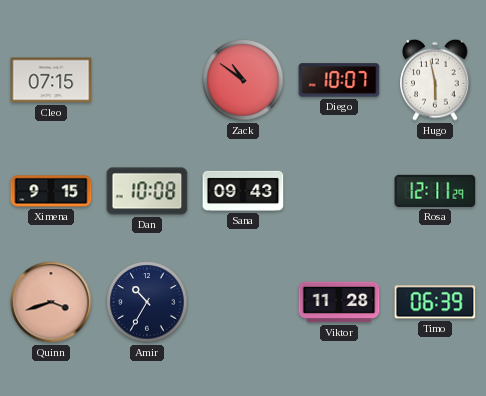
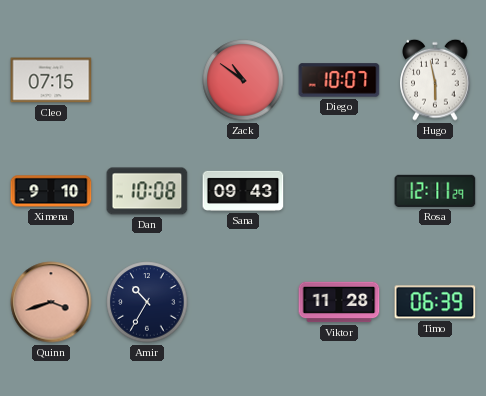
Ximena: 9:15 -> 9:10 (51, 191)
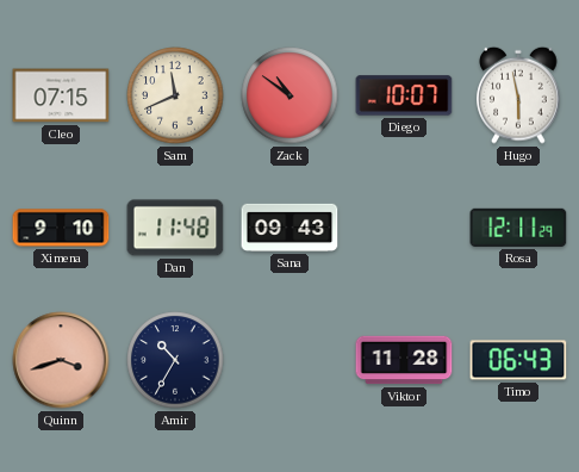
Sam: none -> 11:41 (175, 95)
Dan: 10:08 -> 11:48 (175, 228)
Timo: 06:39 -> 06:43 (518, 360)
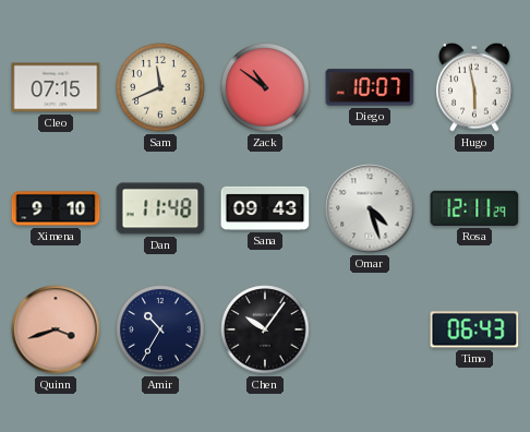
Omar: none -> 4:27 (370, 208)
Chen: none -> 10:06 (265, 329)
Viktor: 11:28 -> none (404, 360)
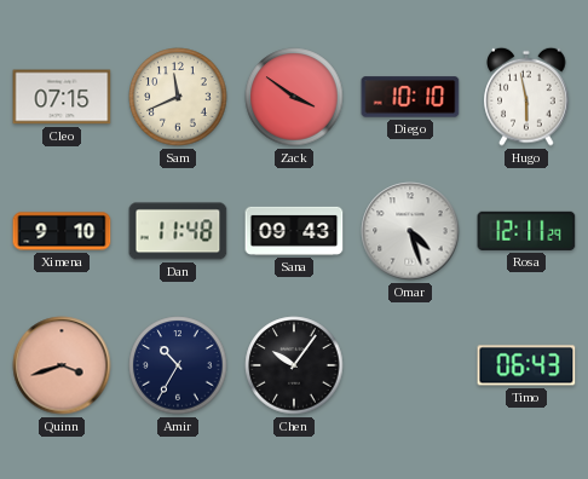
Zack: 10:51 -> 3:51 (294, 97)
Diego: 10:07 -> 10:10 (410, 97)
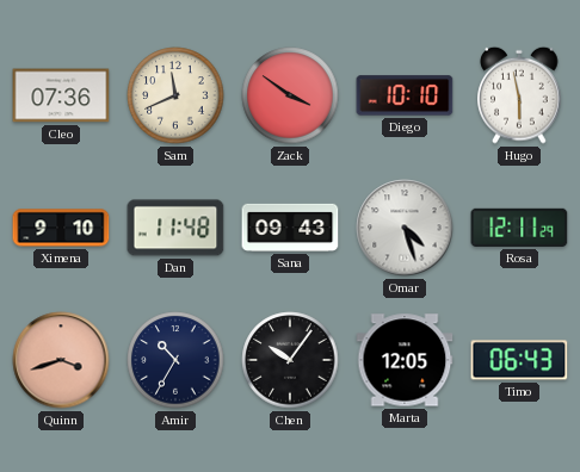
Cleo: 07:15 -> 07:36 (61, 95)
Marta: none -> 12:05 (405, 360)
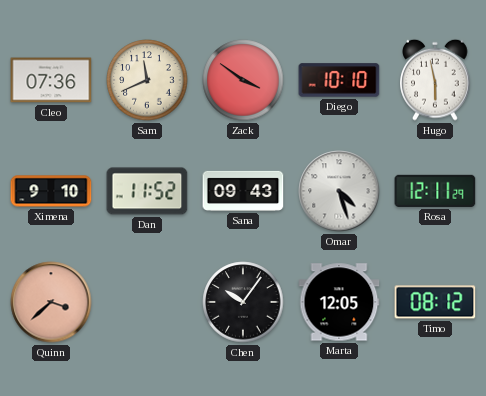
Dan: 11:48 -> 11:52 (147, 191)
Quinn: 3:42 -> 3:38 (51, 302)
Amir: 10:35 -> none (175, 360)
Timo: 06:43 -> 08:12 (435, 302)
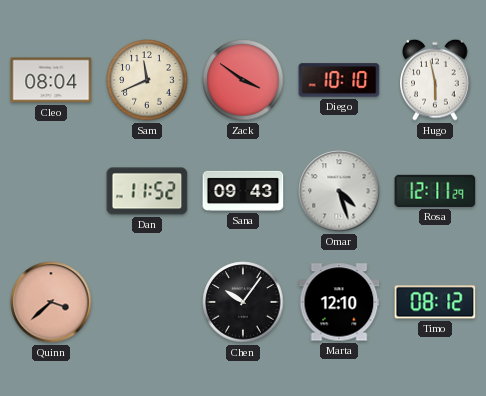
Cleo: 07:36 -> 08:04 (51, 80)
Ximena: 9:10 -> none (51, 191)
Marta: 12:05 -> 12:10 (339, 302)
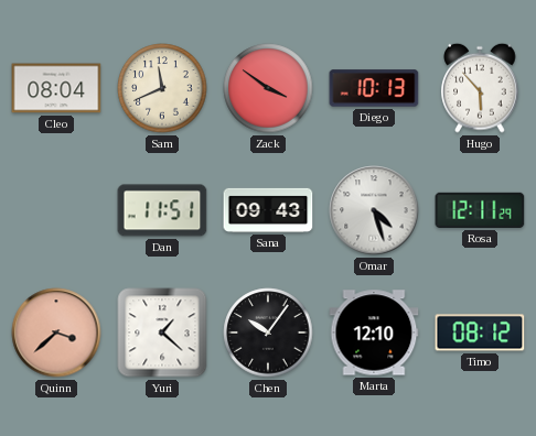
Diego: 10:10 -> 10:13 (374, 88)
Hugo: 5:58 -> 5:53 (480, 88)
Dan: 11:52 -> 11:51 (162, 210)
Yuri: none -> 1:22 (162, 333)
